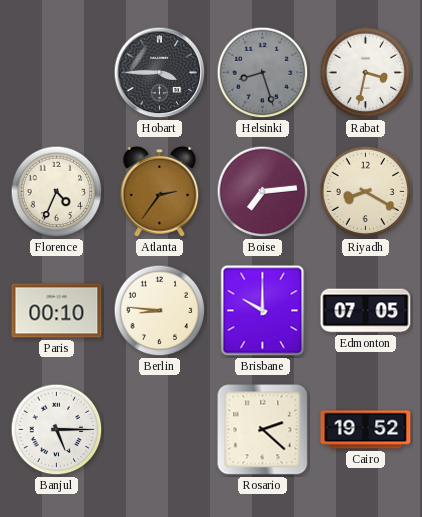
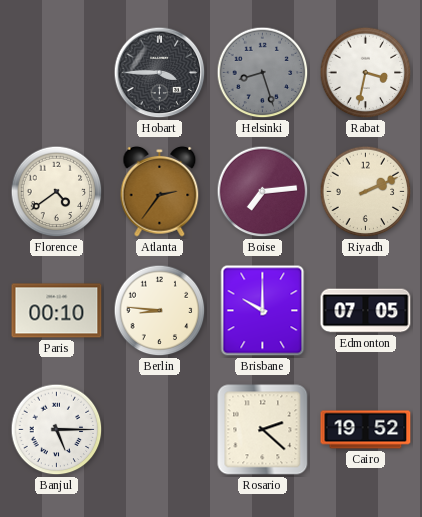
Florence: 4:34 -> 4:39 (57, 192)
Riyadh: 8:20 -> 2:11 (366, 192)
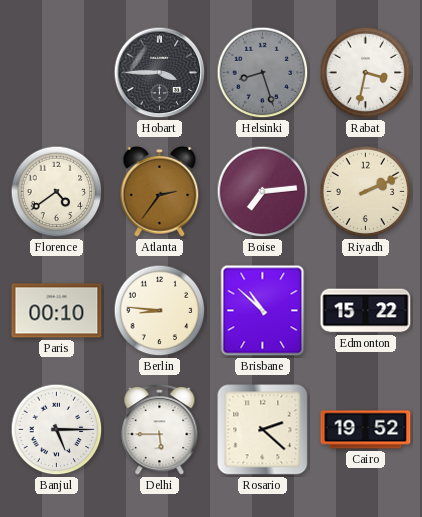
Brisbane: 10:00 -> 10:52 (263, 311)
Edmonton: 07:05 -> 15:22 (366, 311)
Delhi: none -> 5:45 (160, 430)
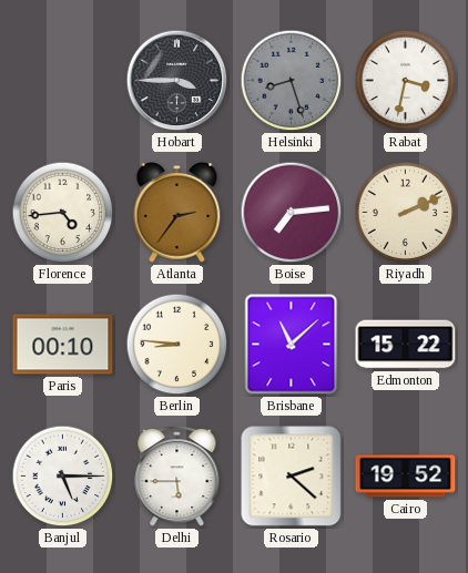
Florence: 4:39 -> 4:44 (63, 213)
Brisbane: 10:52 -> 11:08 (292, 345)
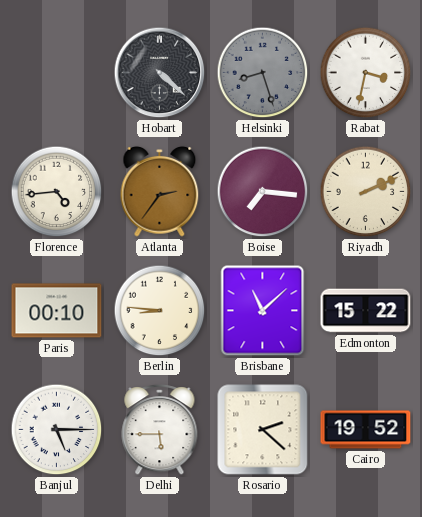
Hobart: 3:45 -> 4:22 (160, 73)
Boise: 7:14 -> 7:16 (263, 192)
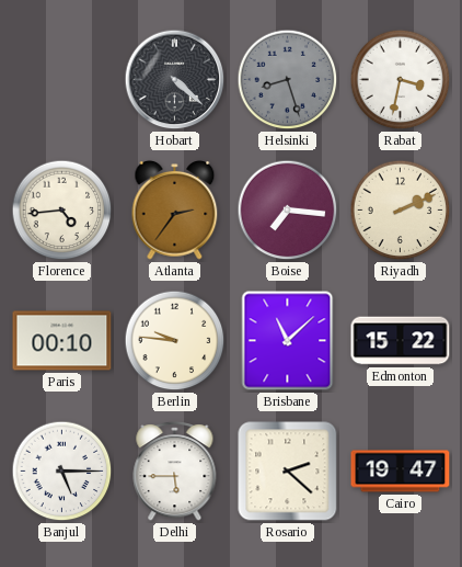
Berlin: 8:46 -> 9:46 (175, 341)
Cairo: 19:52 -> 19:47 (401, 472)
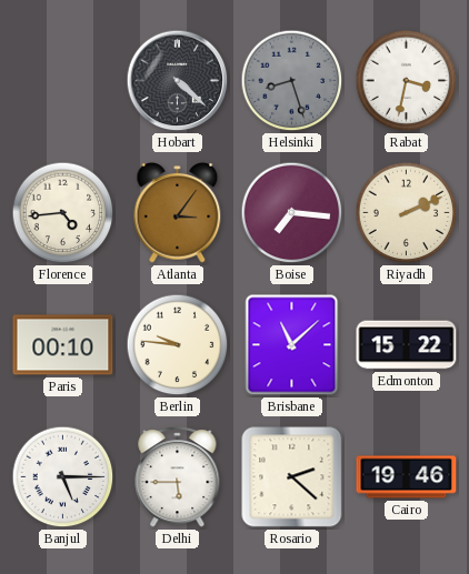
Atlanta: 2:36 -> 3:06 (178, 212)
Cairo: 19:47 -> 19:46 (407, 477)
